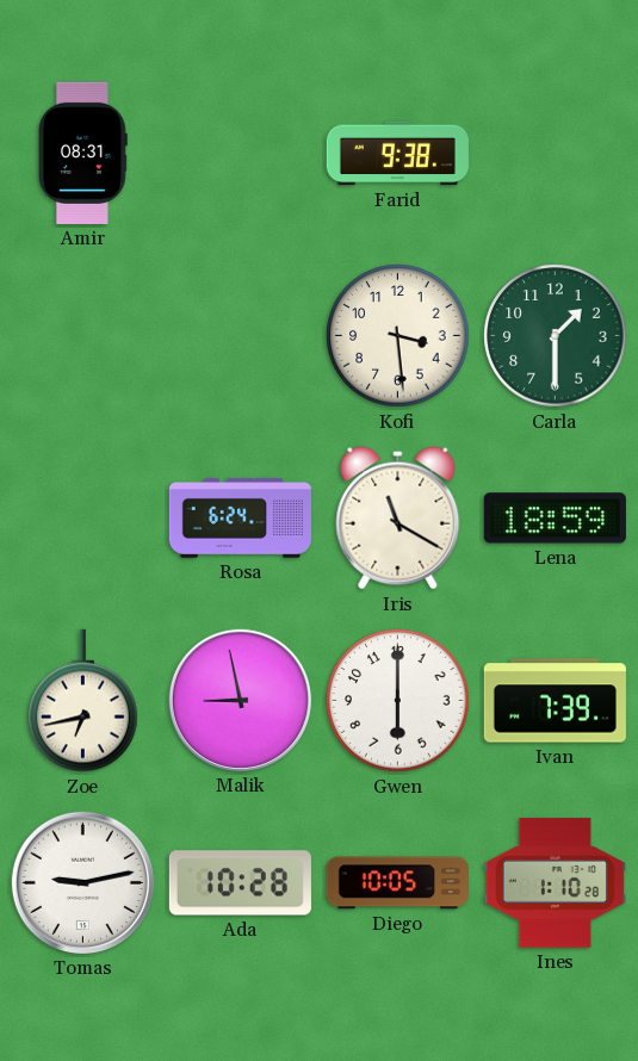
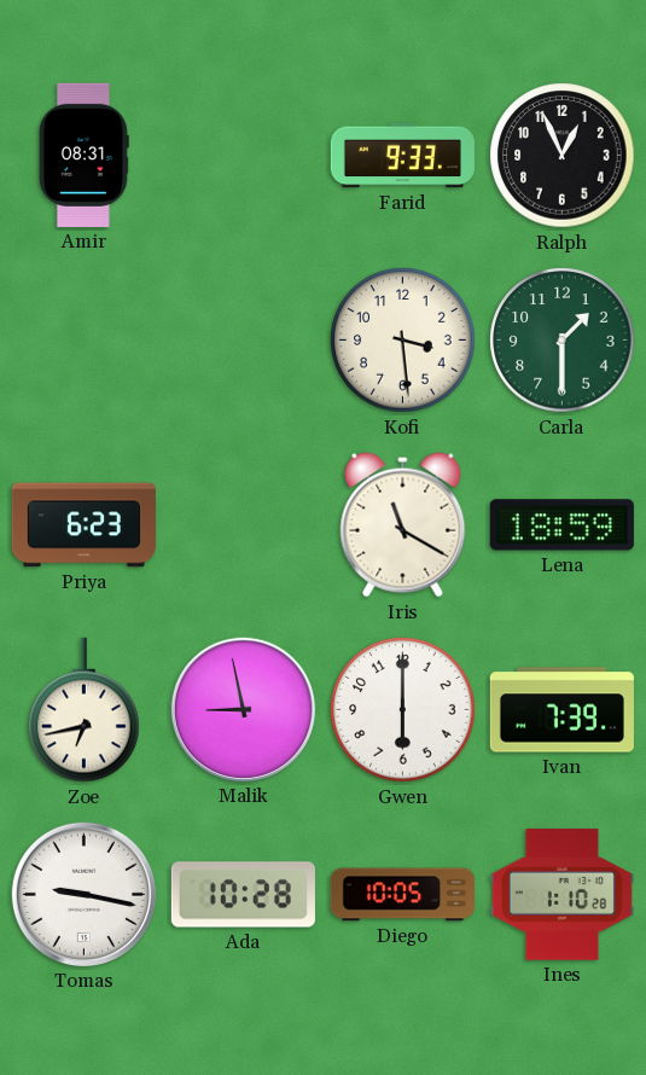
Farid: 9:38 -> 9:33 (402, 156)
Ralph: none -> 12:56 (563, 156)
Priya: none -> 6:23 (83, 525)
Rosa: 6:24 -> none (240, 517)
Tomas: 9:13 -> 9:17 (83, 894)
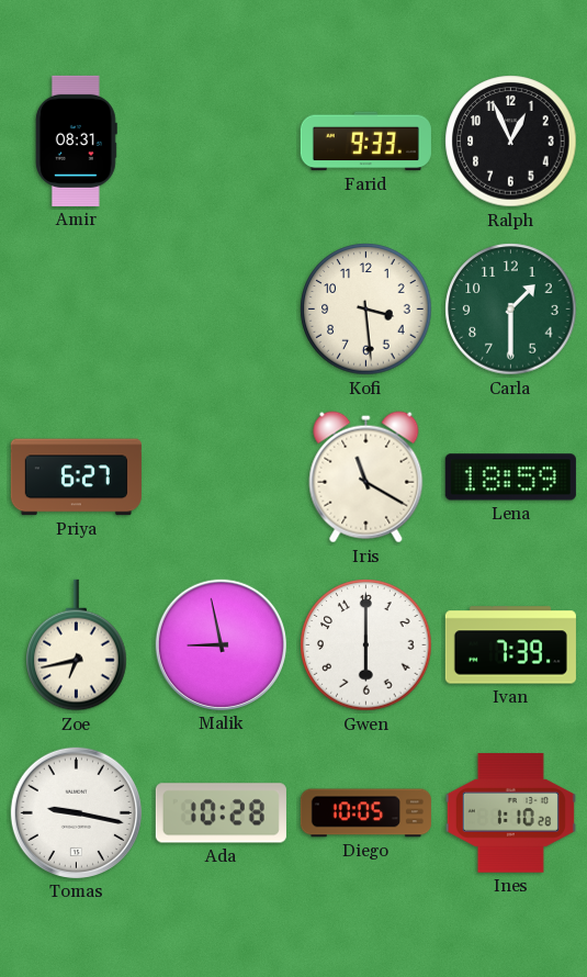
Priya: 6:23 -> 6:27 (76, 478)
